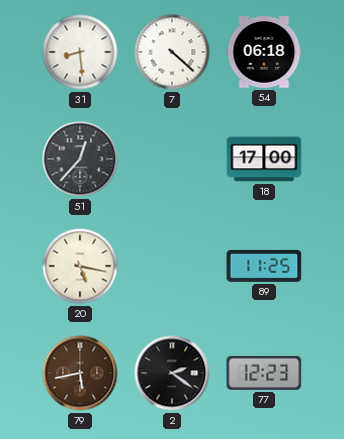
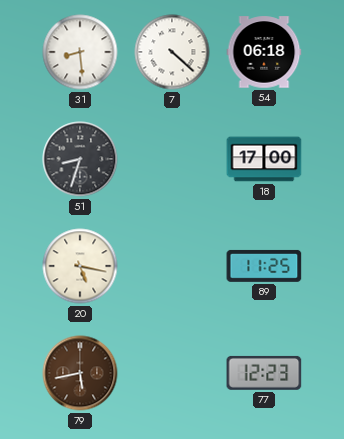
51: 12:37 -> 8:33 (80, 159)
2: 2:21 -> none (172, 373)
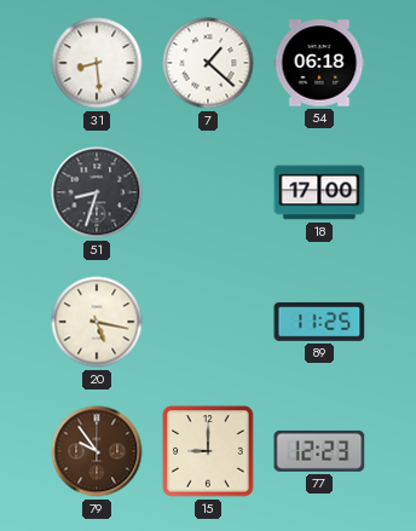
7: 4:22 -> 1:22 (208, 63)
79: 5:43 -> 9:54 (97, 451)
15: none -> 9:00 (208, 451)
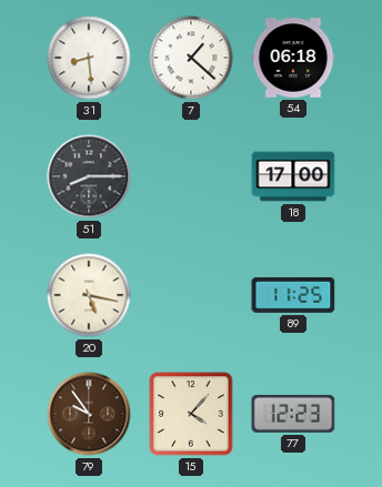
51: 8:33 -> 8:15 (89, 176)
15: 9:00 -> 4:07 (191, 414)
